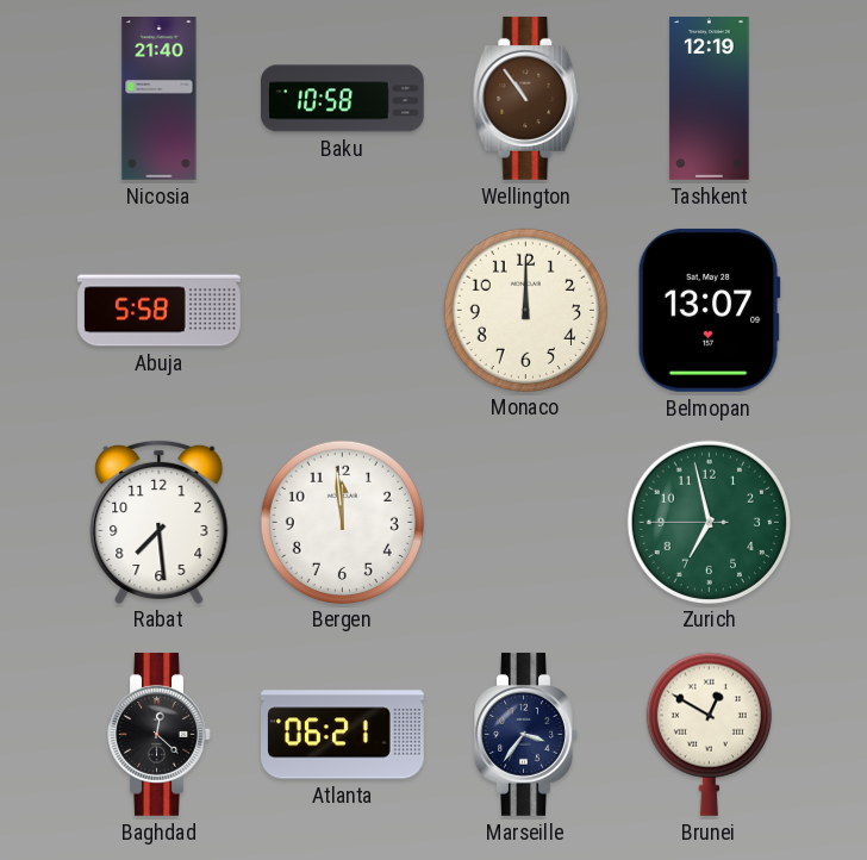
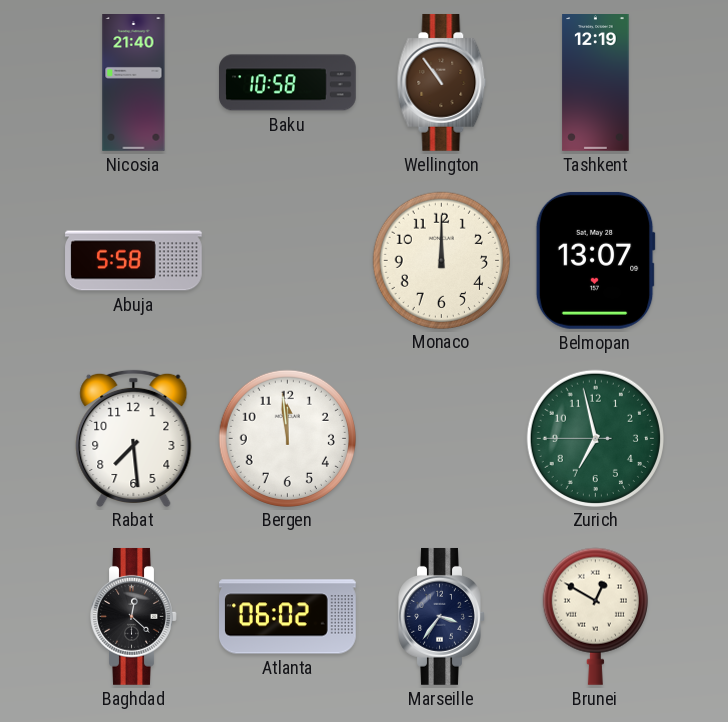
Atlanta: 06:21 -> 06:02 (288, 617)
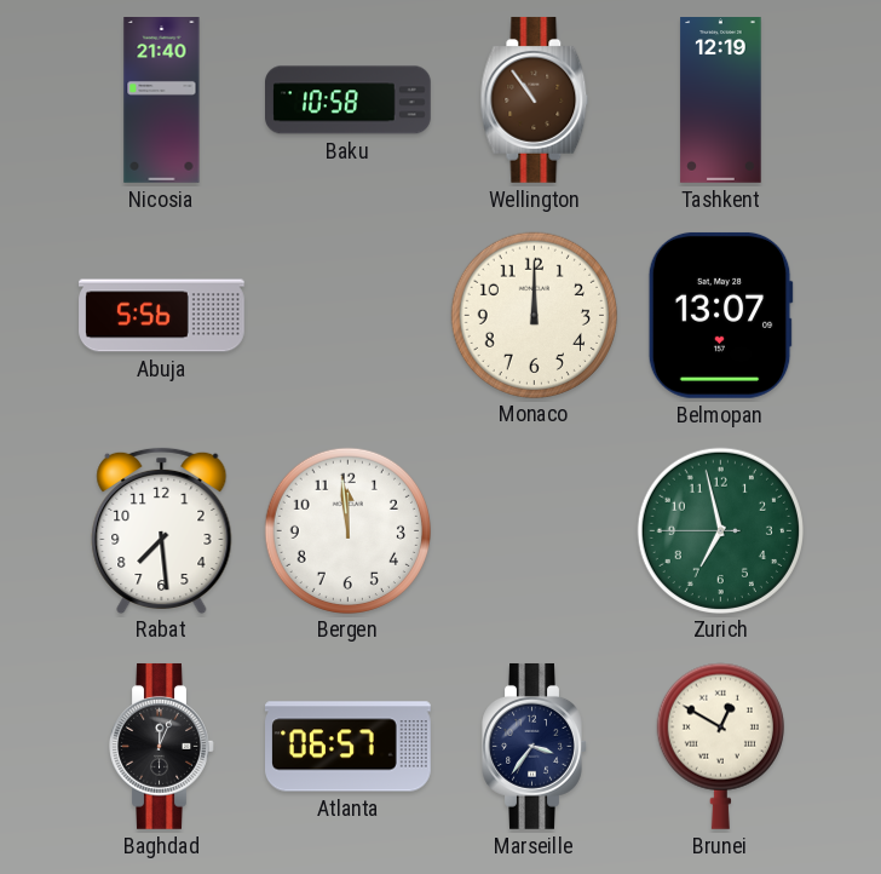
Abuja: 5:58 -> 5:56 (162, 316)
Baghdad: 12:22 -> 12:04 (162, 746)
Atlanta: 06:02 -> 06:57 (349, 747)
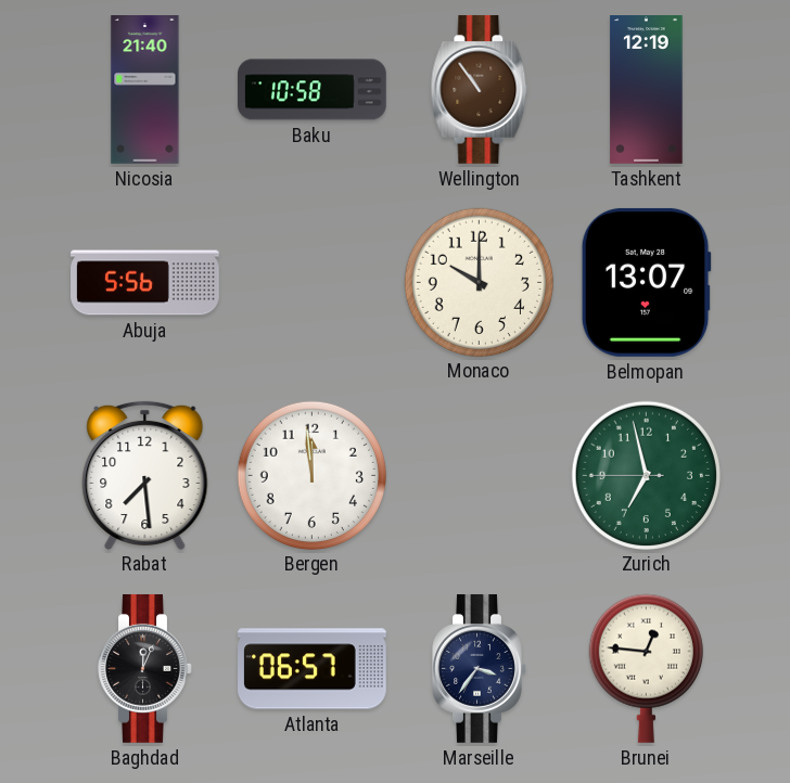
Monaco: 12:00 -> 10:00 (479, 282)
Brunei: 12:50 -> 12:46 (646, 668)
